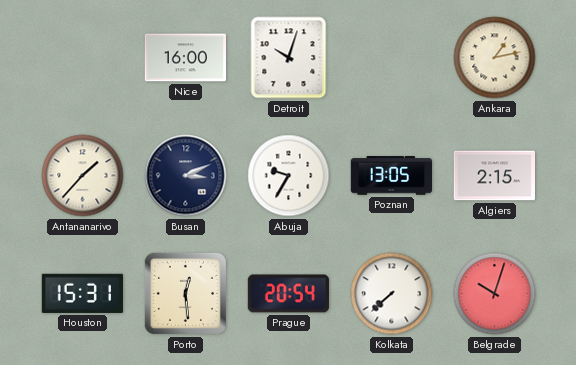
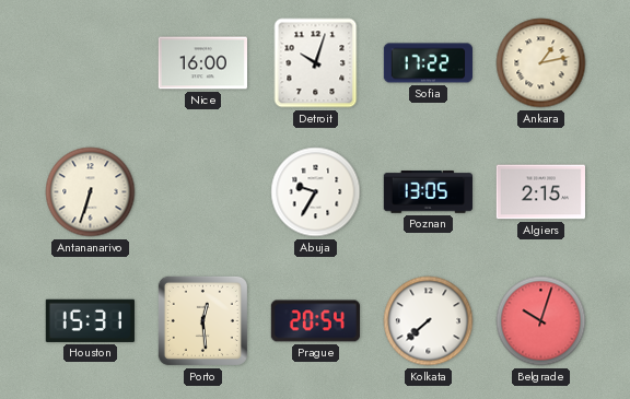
Sofia: none -> 17:22 (428, 63)
Antananarivo: 1:37 -> 6:33 (91, 192)
Busan: 3:11 -> none (186, 176)
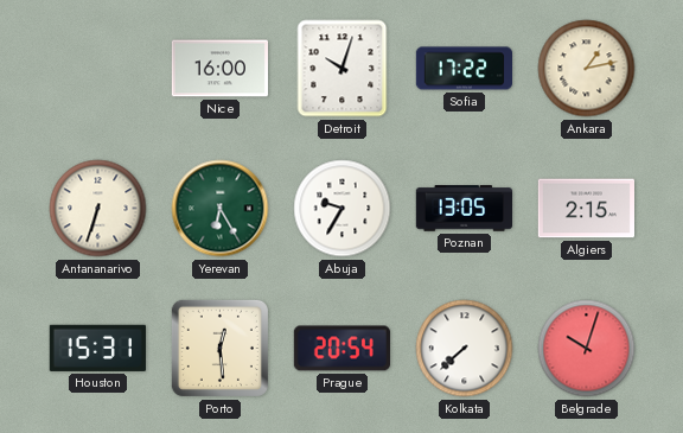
Yerevan: none -> 6:25 (221, 209)
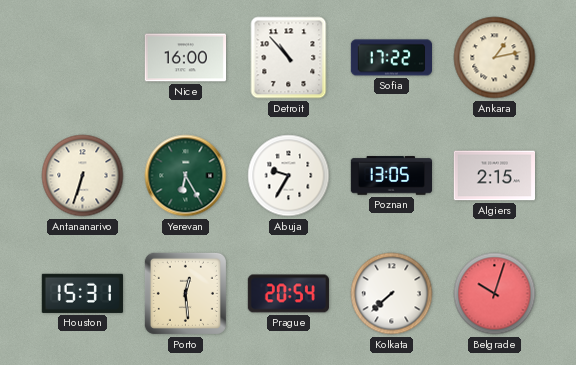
Detroit: 10:03 -> 10:53 (289, 58)
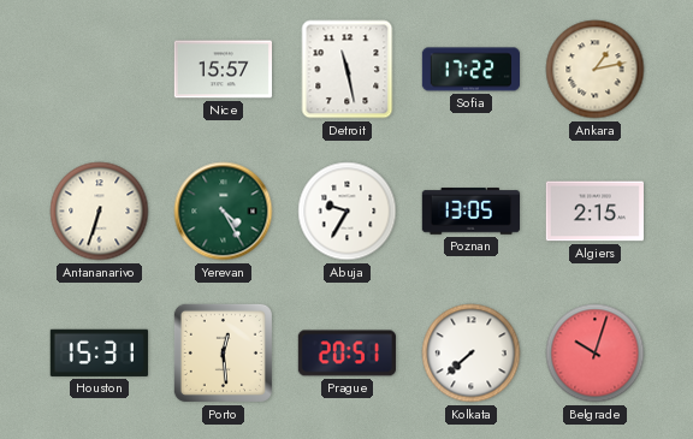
Nice: 16:00 -> 15:57 (223, 70)
Detroit: 10:53 -> 11:28 (348, 70)
Yerevan: 6:25 -> 4:25 (224, 212)
Prague: 20:54 -> 20:51 (346, 354)
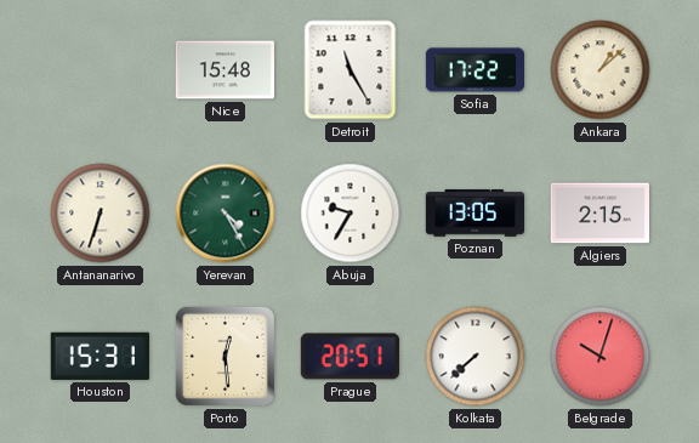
Nice: 15:57 -> 15:48 (225, 70)
Detroit: 11:28 -> 11:25 (351, 70)
Ankara: 1:13 -> 1:08 (601, 70)
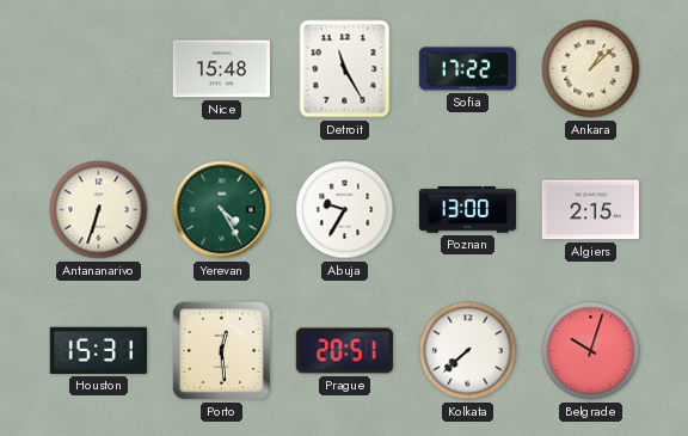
Poznan: 13:05 -> 13:00 (467, 210)
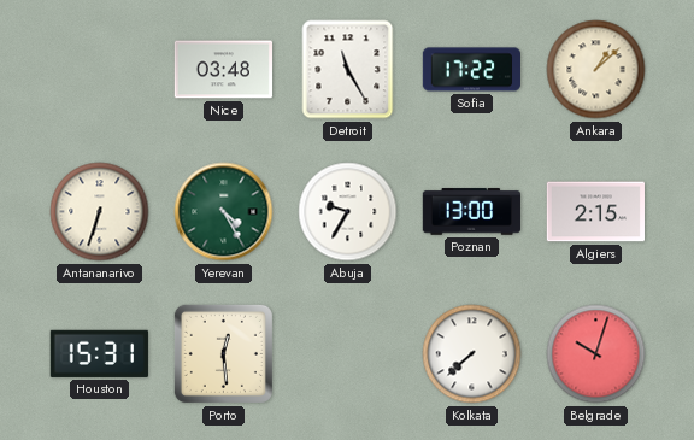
Nice: 15:48 -> 03:48 (223, 70)
Prague: 20:51 -> none (344, 351)
